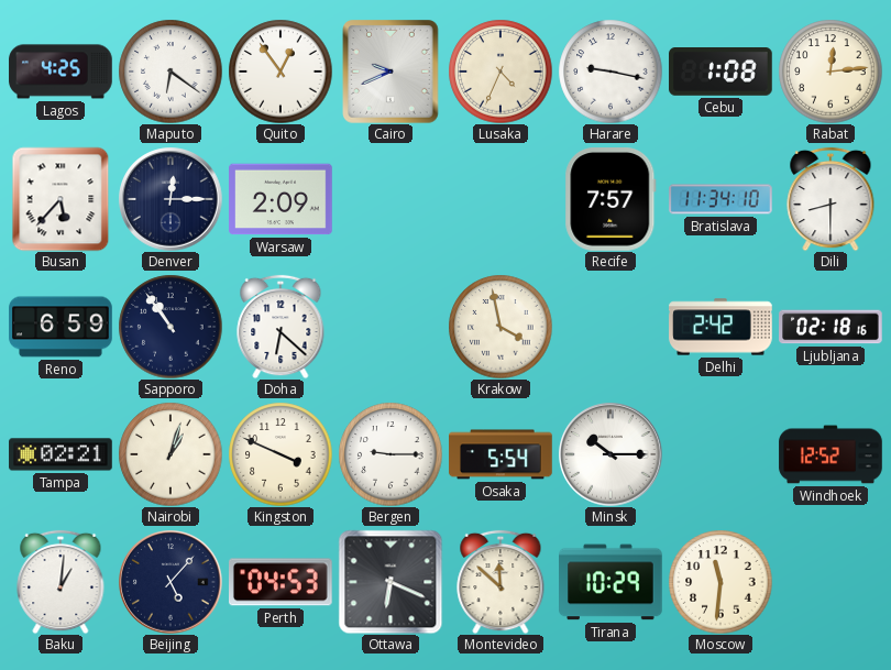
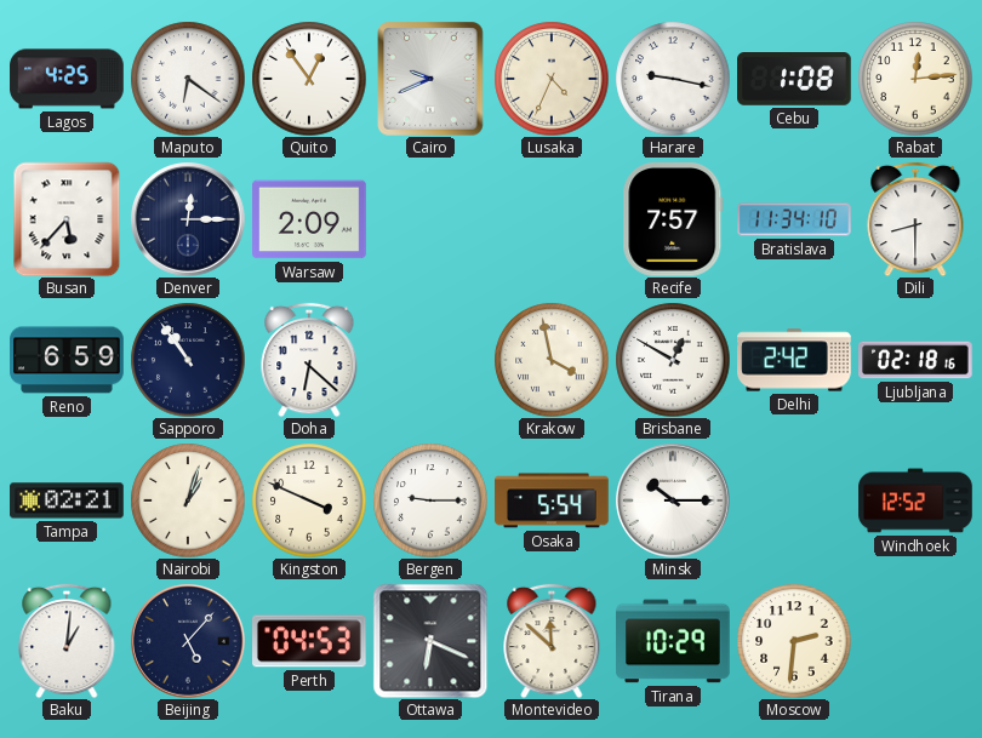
Brisbane: none -> 12:50 (673, 360)
Moscow: 11:31 -> 2:31 (794, 641)
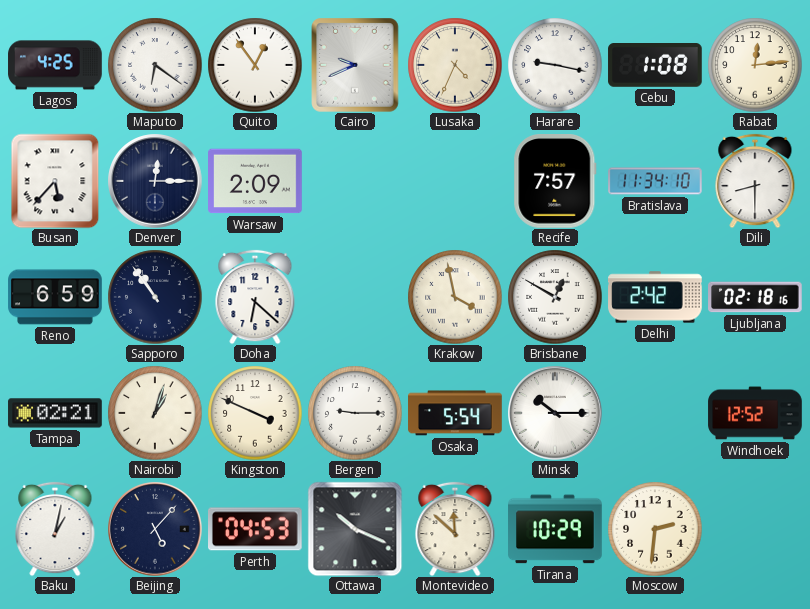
Baku: 1:01 -> 1:02 (55, 529)
Ottawa: 6:19 -> 10:19 (355, 529)
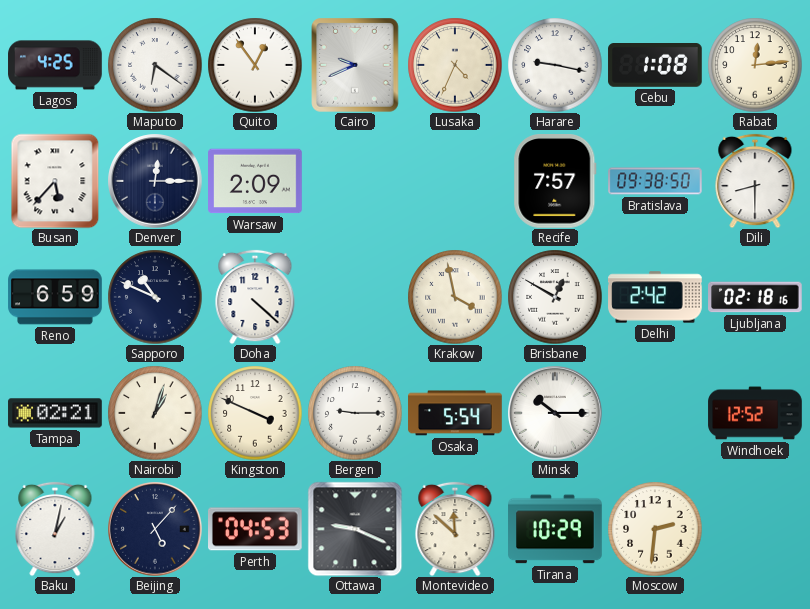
Bratislava: 11:34 -> 09:38 (655, 181)
Sapporo: 10:54 -> 10:49 (155, 297)
Doha: 6:22 -> 4:22 (255, 297)
Ottawa: 10:19 -> 9:19 (355, 529)
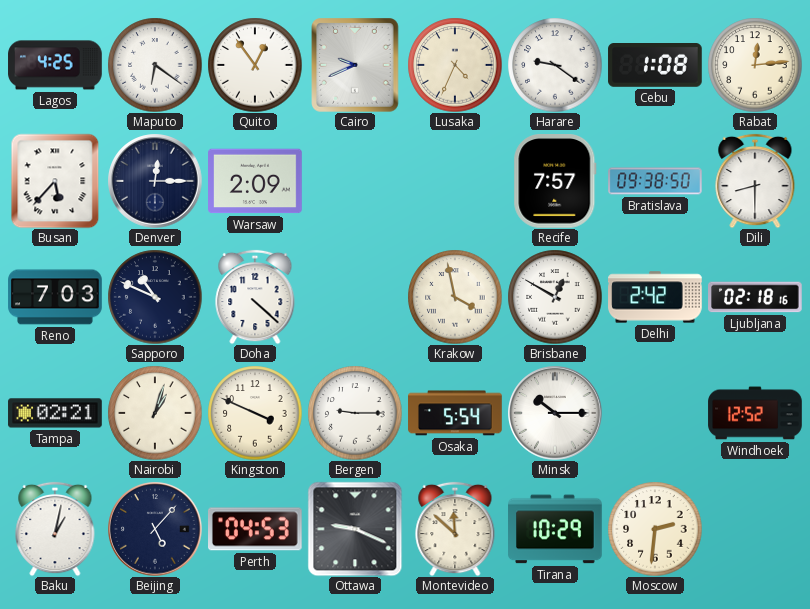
Harare: 9:17 -> 9:21 (555, 65)
Reno: 6:59 -> 7:03 (55, 297)
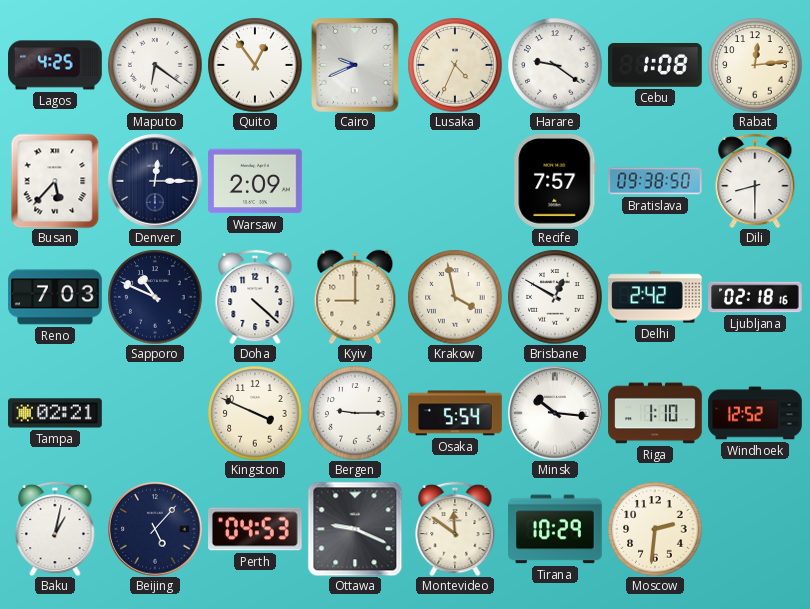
Kyiv: none -> 9:00 (355, 297)
Nairobi: 1:03 -> none (155, 413)
Minsk: 10:15 -> 10:16 (555, 413)
Riga: none -> 1:10 (655, 413)
Montevideo: 11:52 -> 11:51 (455, 529)
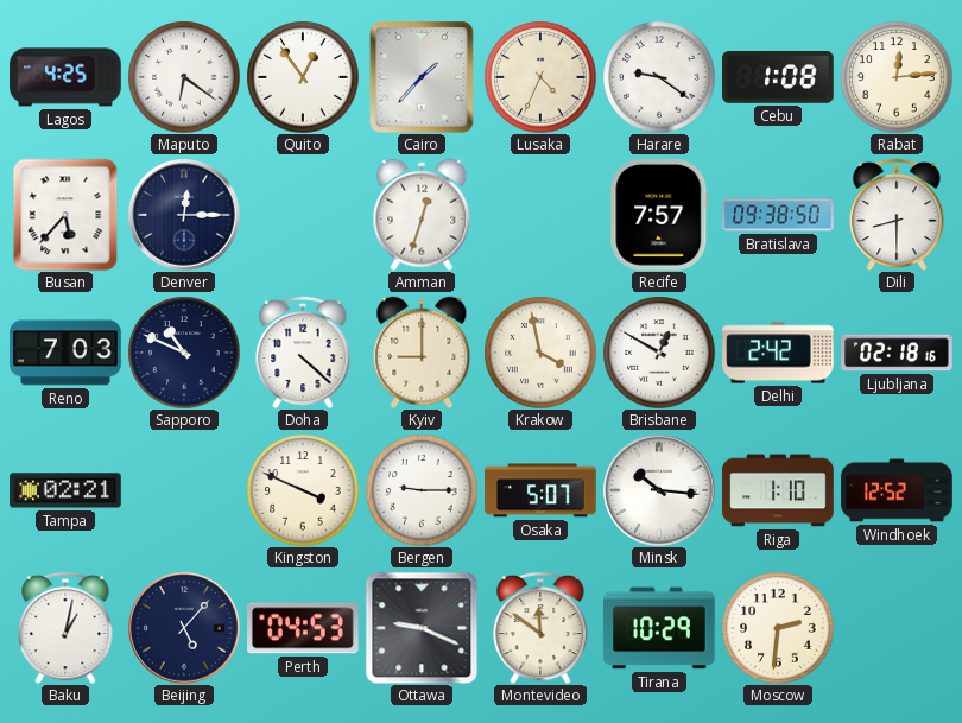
Cairo: 9:41 -> 1:37 (422, 77)
Warsaw: 2:09 -> none (255, 181)
Amman: none -> 12:33 (422, 215)
Osaka: 5:54 -> 5:07 (540, 490)
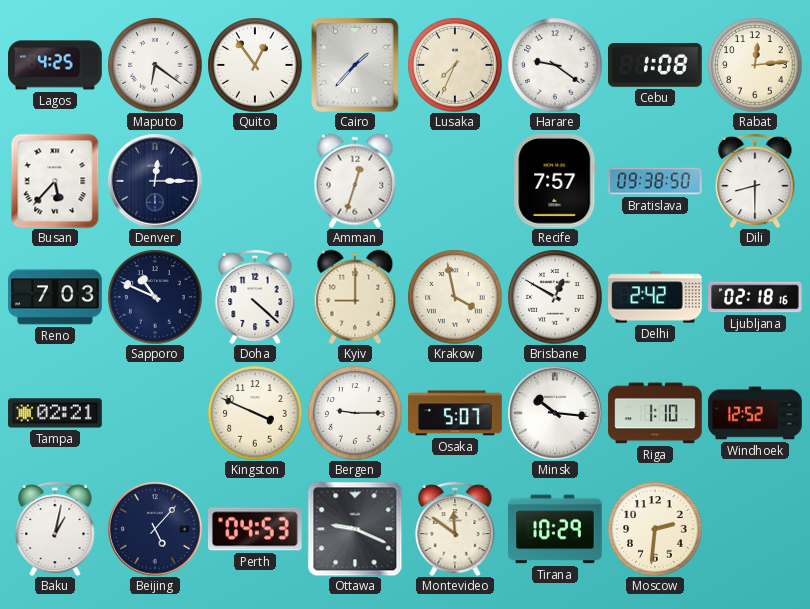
Lusaka: 4:34 -> 7:34 (455, 65)
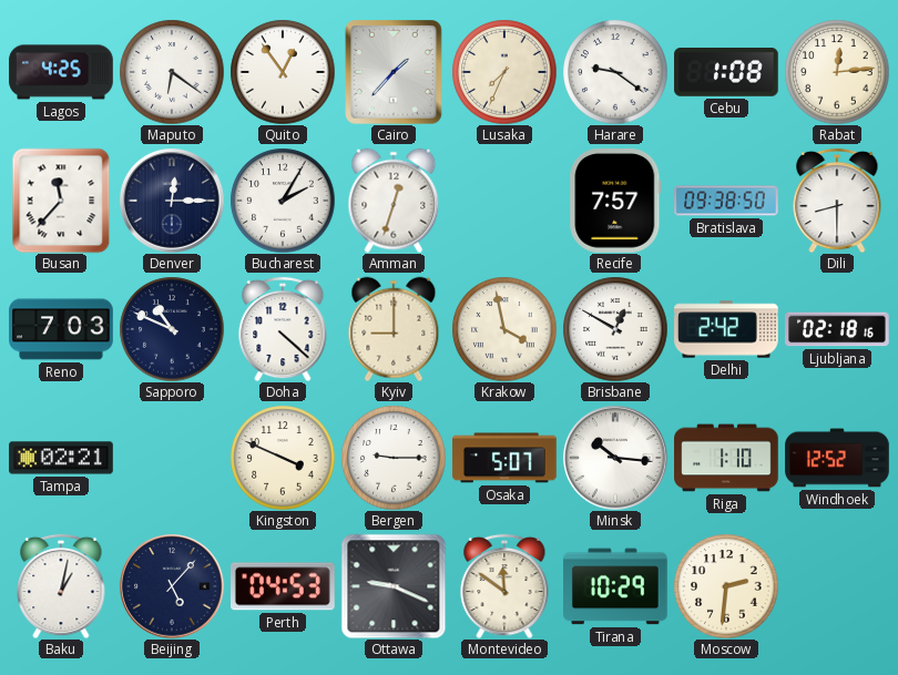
Busan: 5:37 -> 11:37 (61, 201)
Bucharest: none -> 2:05 (283, 201)
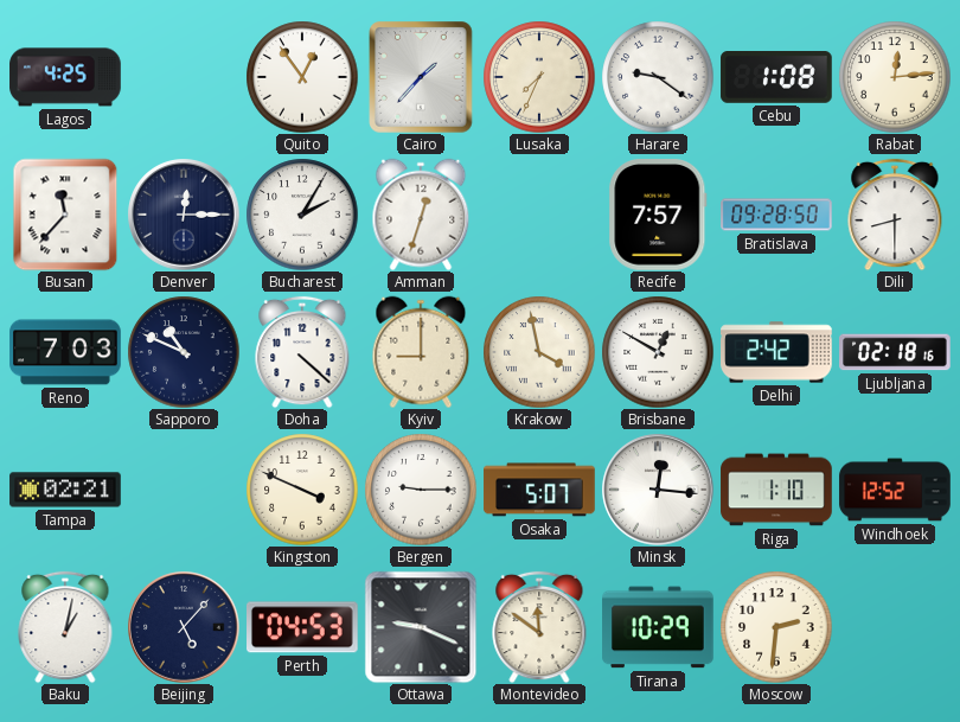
Maputo: 6:21 -> none (172, 72)
Bratislava: 09:38 -> 09:28 (776, 215)
Minsk: 10:16 -> 12:16 (658, 490)
